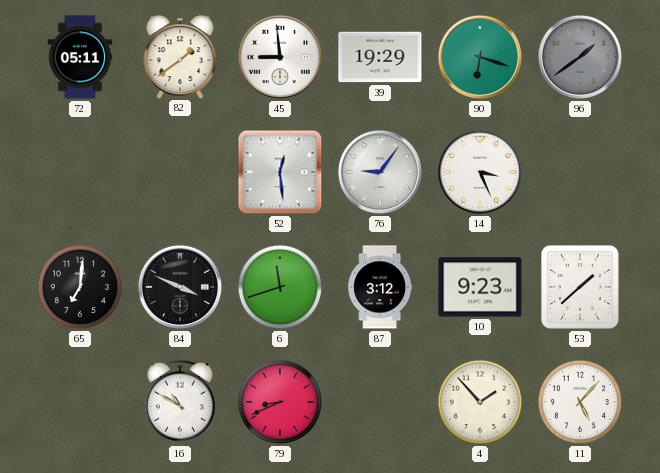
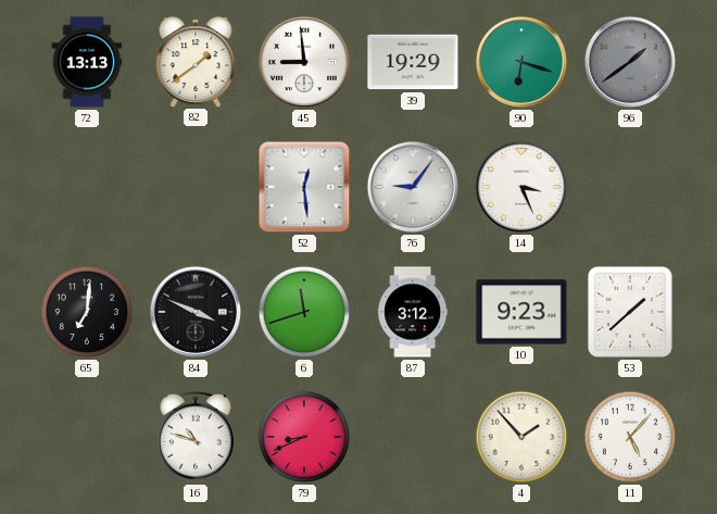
72: 05:11 -> 13:13 (87, 62)
16: 10:50 -> 10:48 (196, 437)
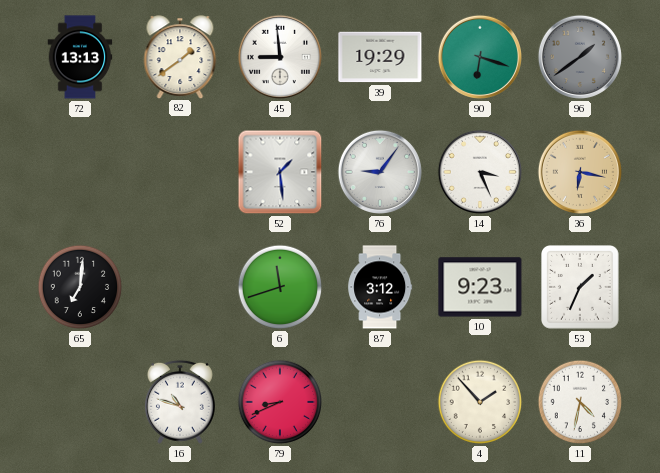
52: 12:29 -> 1:29 (280, 172)
36: none -> 6:17 (580, 172)
84: 3:49 -> none (196, 312)
53: 1:38 -> 1:34 (581, 288)
11: 5:07 -> 4:32 (580, 402)
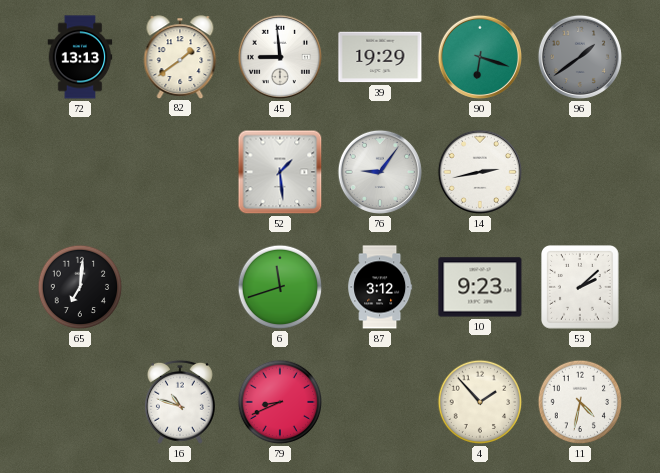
14: 3:26 -> 2:43 (480, 172)
36: 6:17 -> none (580, 172)
53: 1:34 -> 2:08 (581, 288)
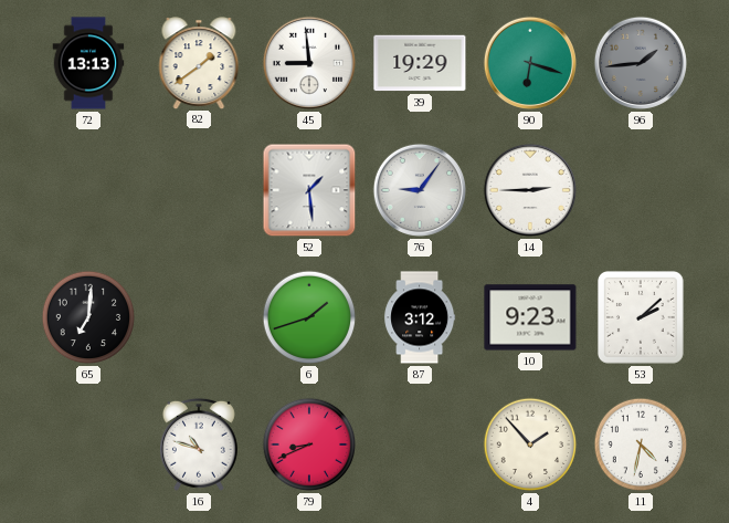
96: 1:39 -> 1:44 (641, 63)
14: 2:43 -> 2:45 (530, 190)
6: 11:42 -> 1:42 (309, 317)
